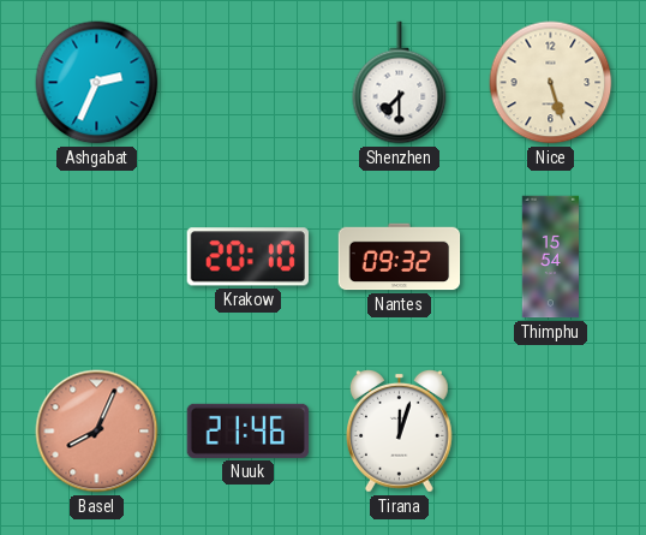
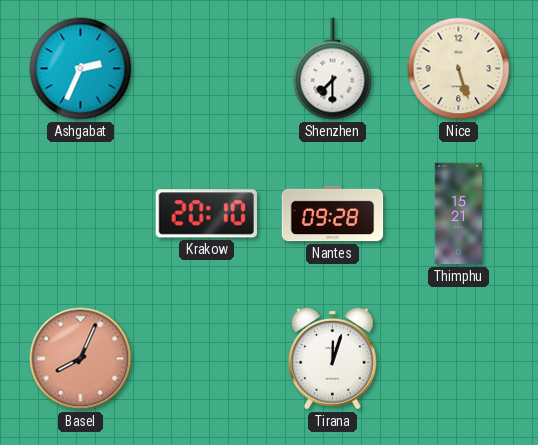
Nantes: 09:32 -> 09:28 (333, 214)
Thimphu: 15:54 -> 15:21 (459, 214)
Nuuk: 21:46 -> none (249, 430)
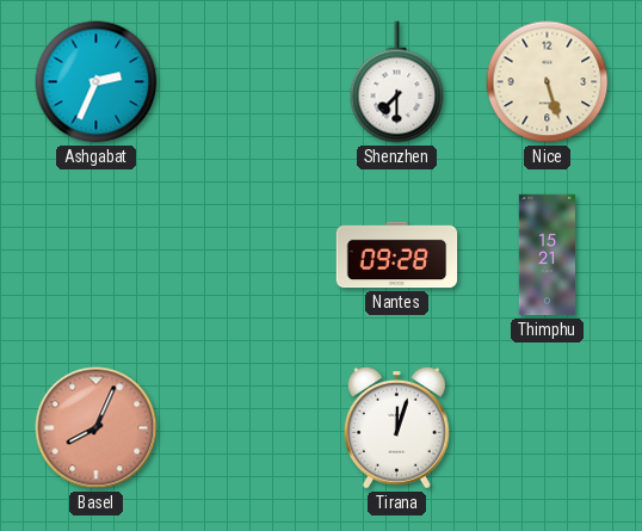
Krakow: 20:10 -> none (206, 214)
